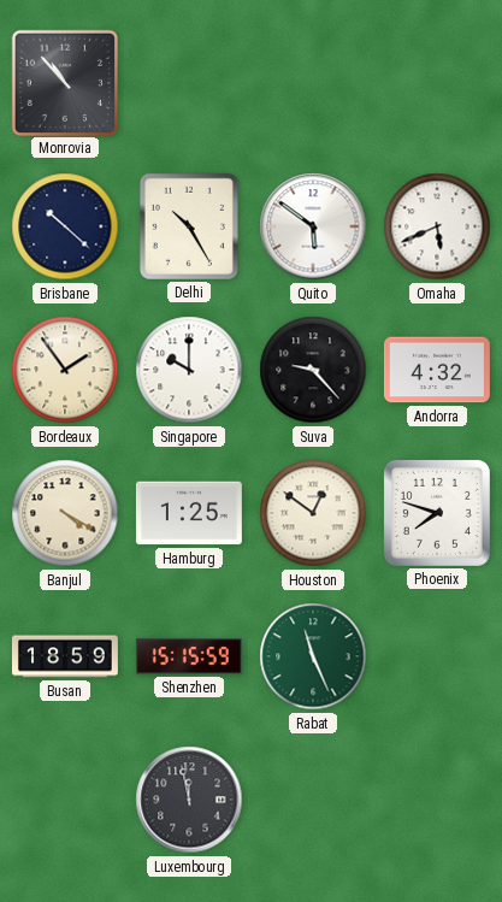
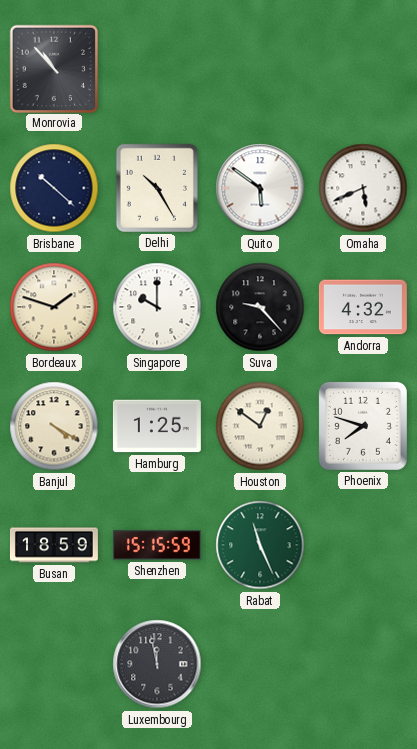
Bordeaux: 1:54 -> 1:48 (54, 307)
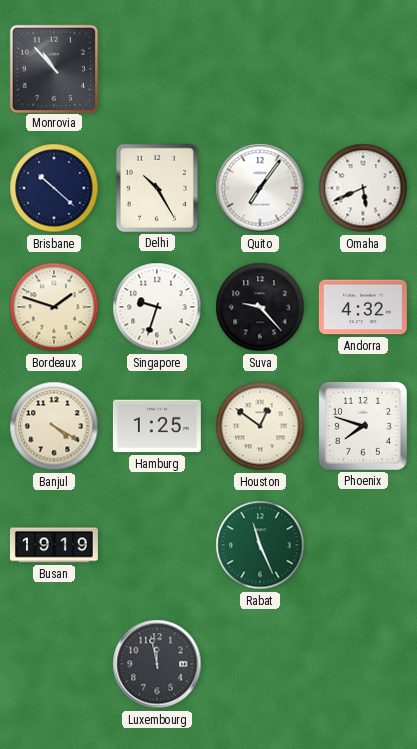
Quito: 5:51 -> 7:06 (260, 188)
Singapore: 10:00 -> 9:33 (157, 307)
Busan: 18:59 -> 19:19 (54, 545)
Shenzhen: 15:15 -> none (157, 545)
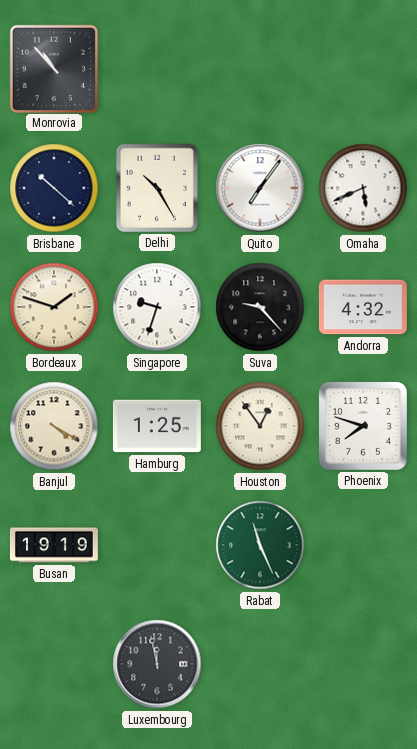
Houston: 12:51 -> 12:54 (260, 426)
